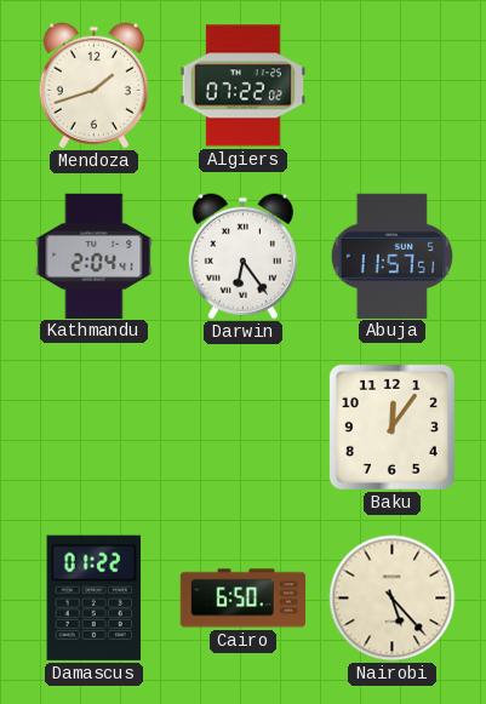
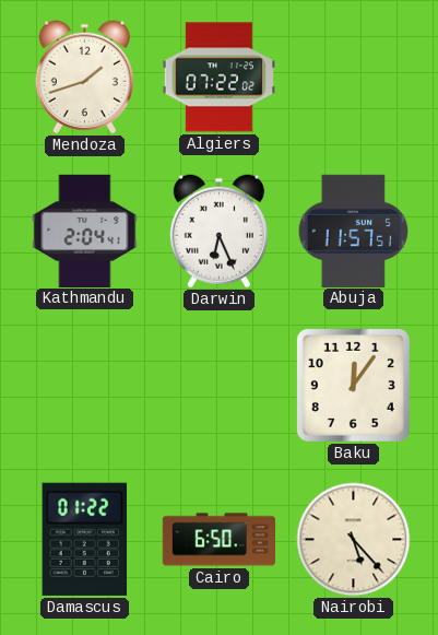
Darwin: 6:24 -> 6:26 (218, 232)
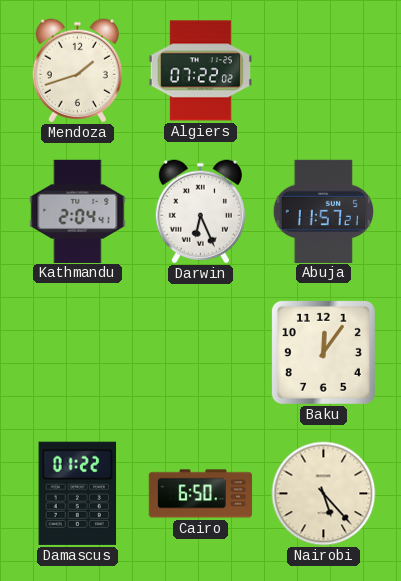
Abuja: 11:57:51 -> 11:57:21 (323, 211)
